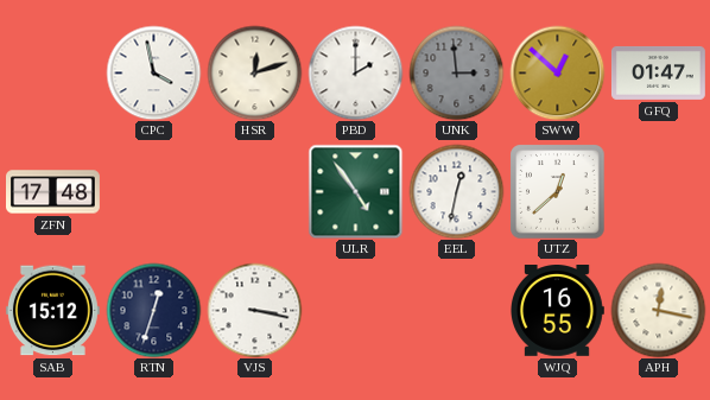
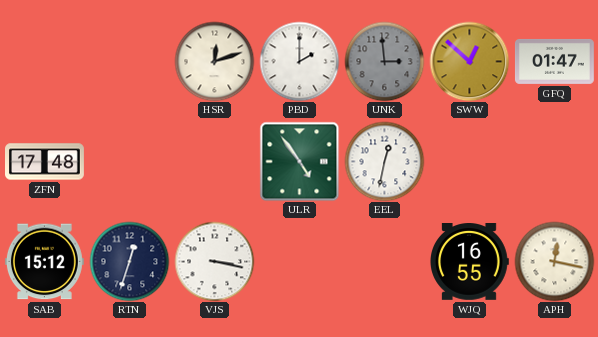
CPC: 3:58 -> none (153, 72)
UTZ: 12:38 -> none (557, 191)
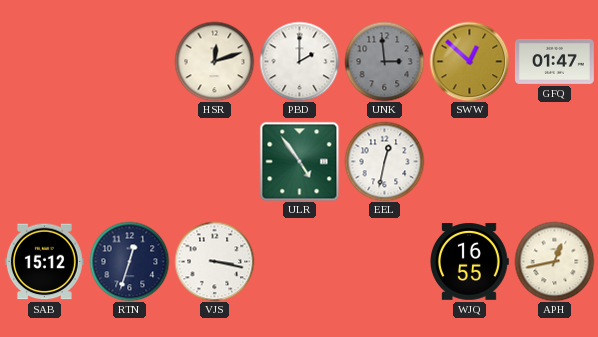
ZFN: 17:48 -> none (45, 162)
APH: 12:17 -> 12:43 (554, 261)
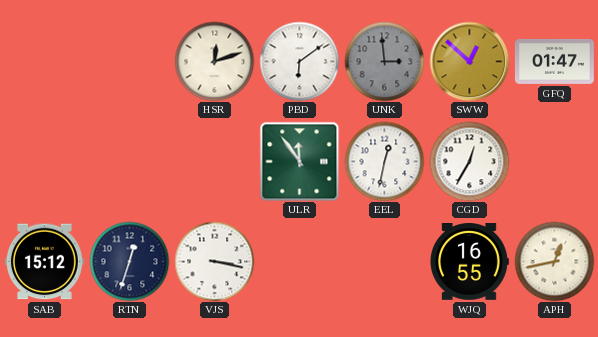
PBD: 2:00 -> 6:09 (299, 61)
ULR: 4:54 -> 11:54 (299, 161)
CGD: none -> 12:35 (469, 161)
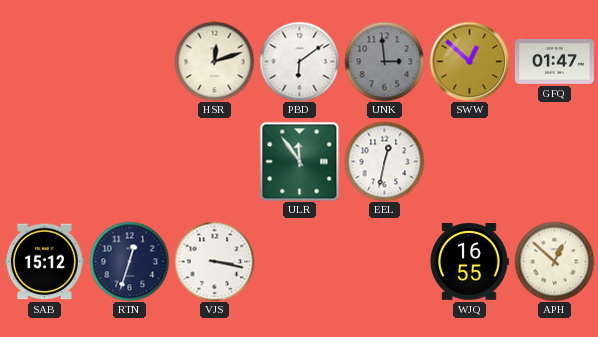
CGD: 12:35 -> none (469, 161)
APH: 12:43 -> 12:52 (554, 261)
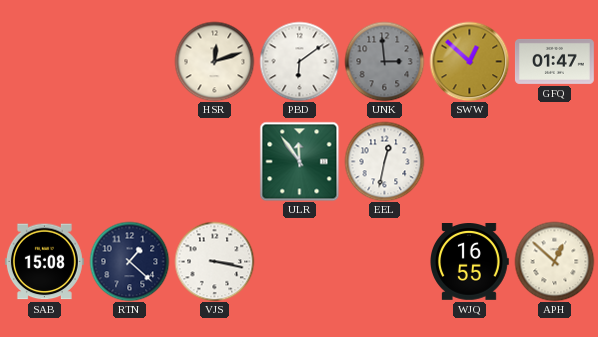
SAB: 15:12 -> 15:08 (44, 262)
RTN: 12:33 -> 1:22 (129, 261)
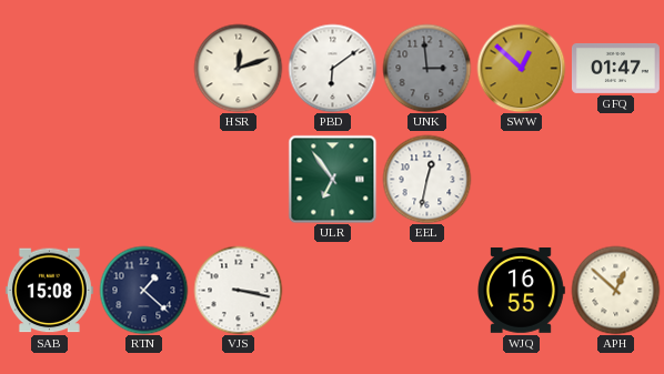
ULR: 11:54 -> 6:54 (332, 179)
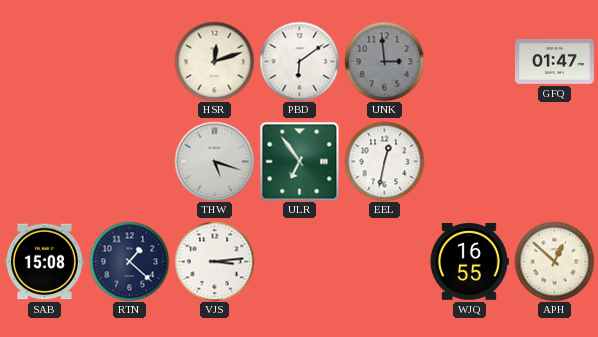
SWW: 12:52 -> none (521, 68)
THW: none -> 5:18 (214, 161)
VJS: 3:17 -> 3:14 (214, 261)
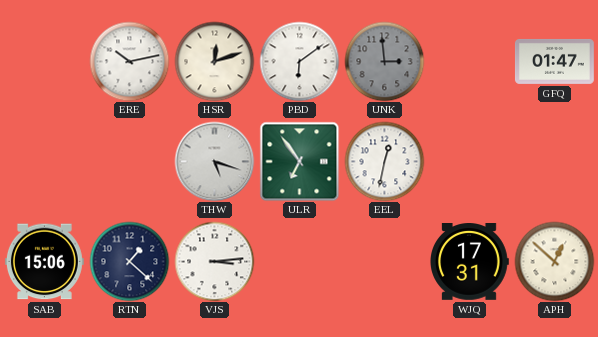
ERE: none -> 10:13 (129, 61)
SAB: 15:08 -> 15:06 (44, 262)
WJQ: 16:55 -> 17:31 (469, 262)
